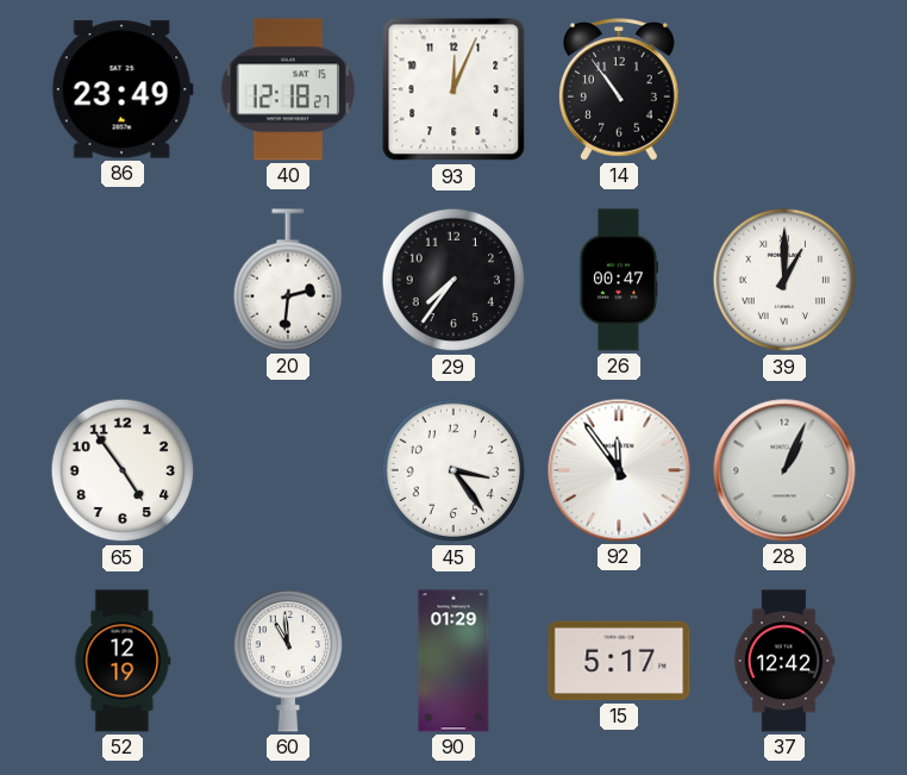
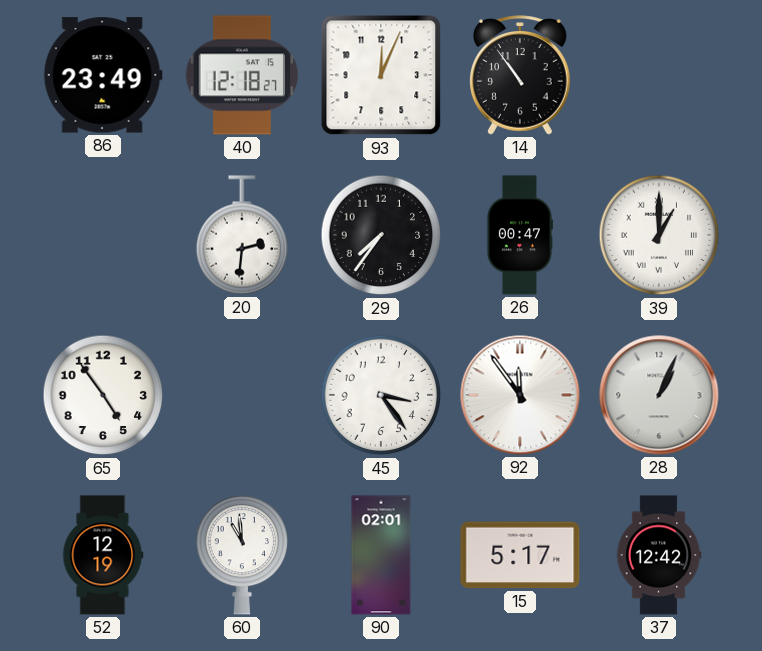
90: 01:29 -> 02:01 (381, 555)
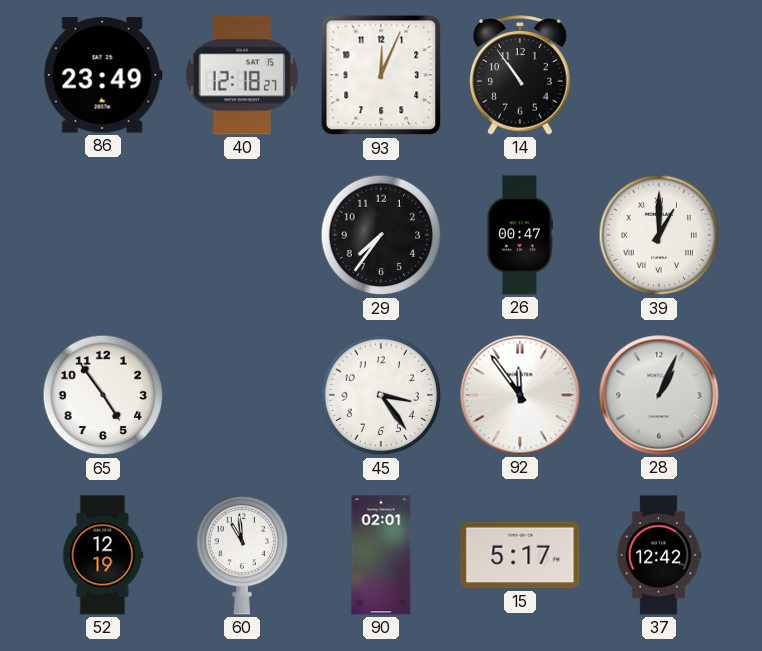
20: 2:31 -> none (242, 235)
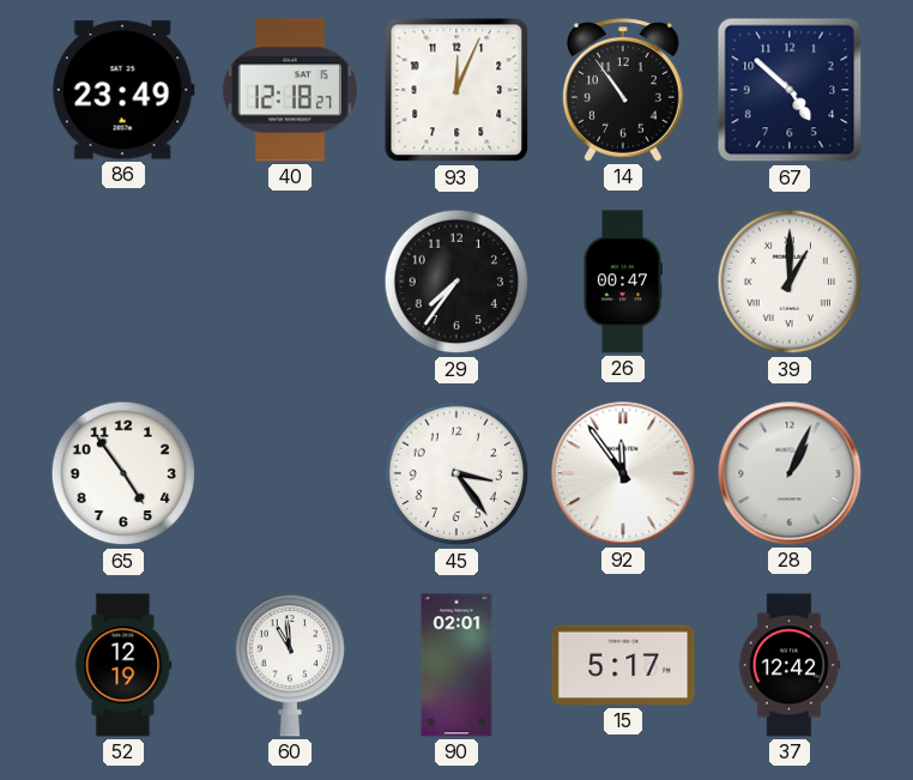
67: none -> 4:52 (790, 90)
